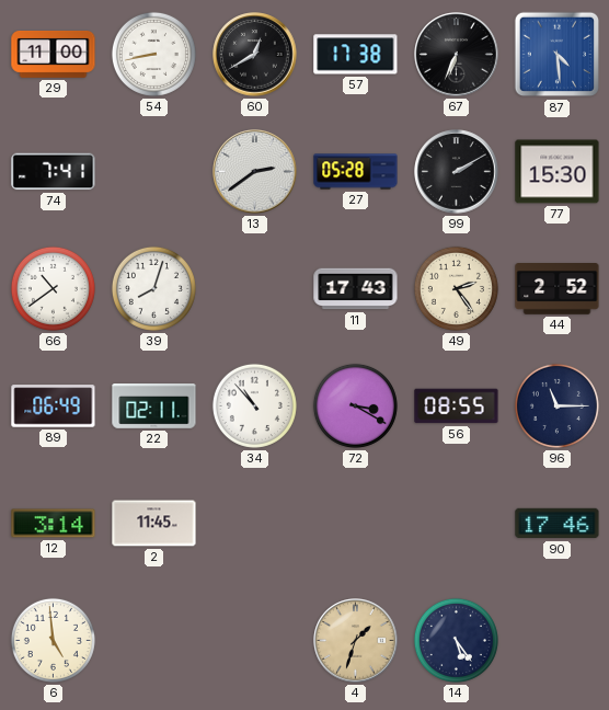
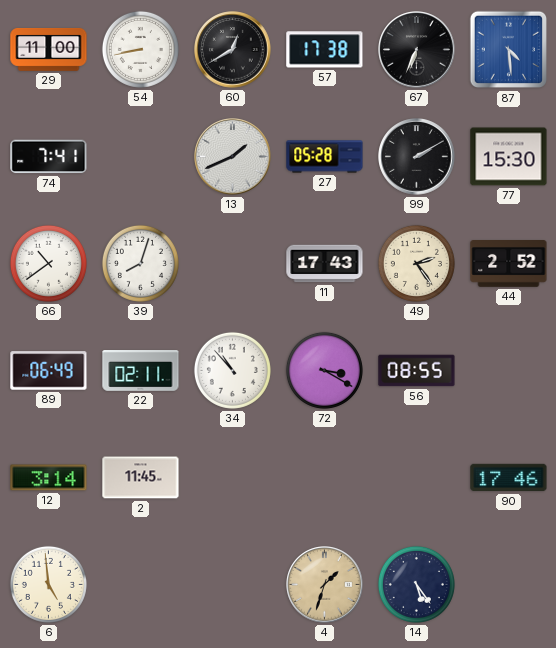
13: 2:39 -> 1:41 (233, 157)
96: 11:15 -> none (556, 405)
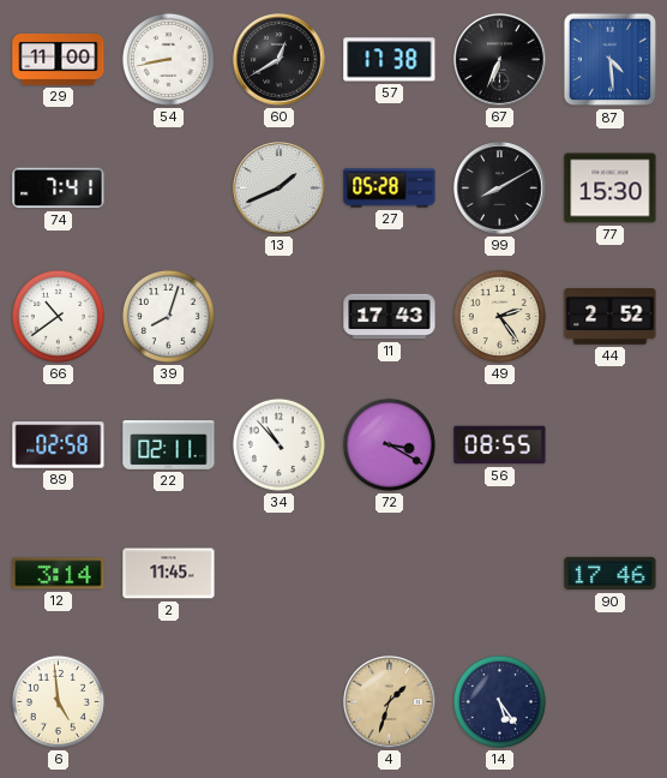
99: 2:10 -> 8:10 (500, 188)
89: 06:49 -> 02:58 (59, 445)
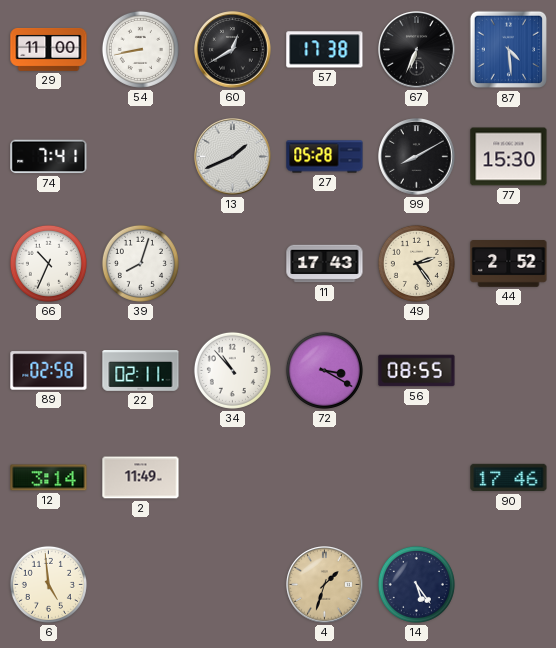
66: 10:39 -> 10:34 (48, 263)
2: 11:45 -> 11:49 (141, 478)
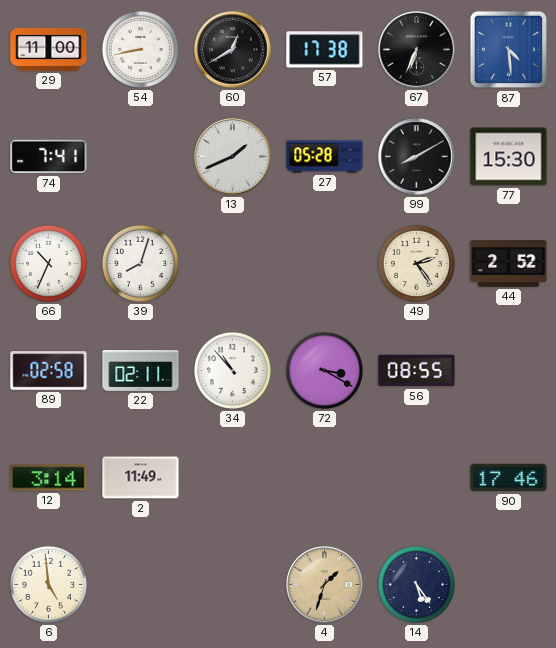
11: 17:43 -> none (325, 264)
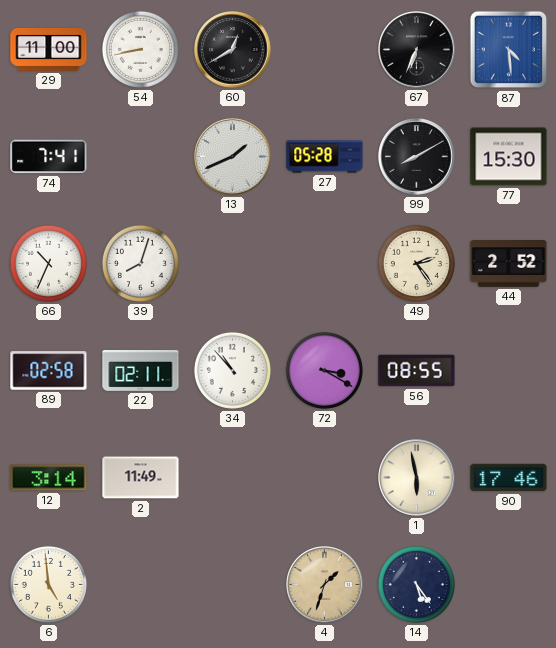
57: 17:38 -> none (325, 50)
1: none -> 5:58 (417, 478)
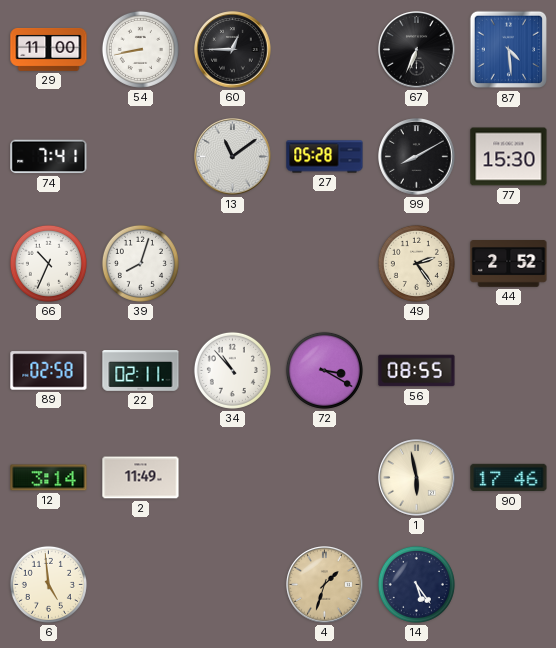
60: 12:40 -> 12:45 (233, 50)
13: 1:41 -> 11:09 (233, 157)
